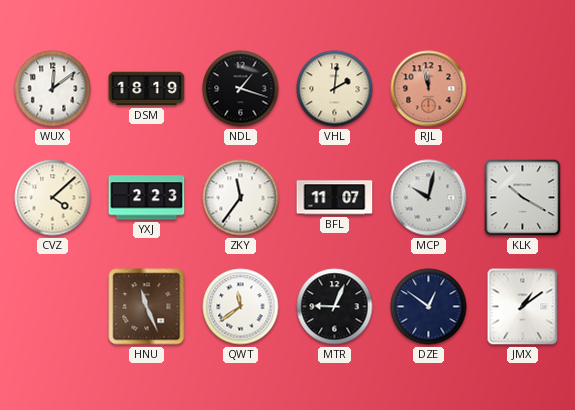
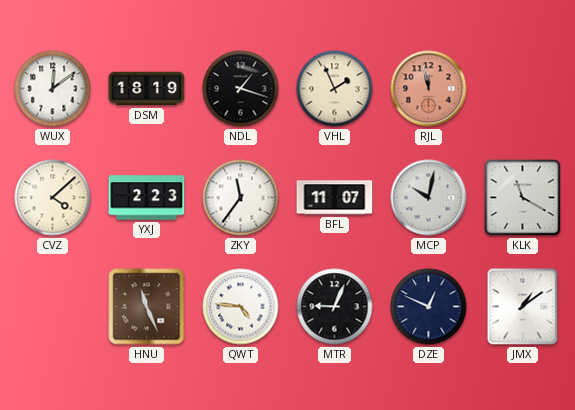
VHL: 2:01 -> 1:56 (335, 89)
KLK: 10:20 -> 11:20 (523, 198)
QWT: 11:39 -> 4:46 (241, 307)
DZE: 12:51 -> 12:49 (429, 307)
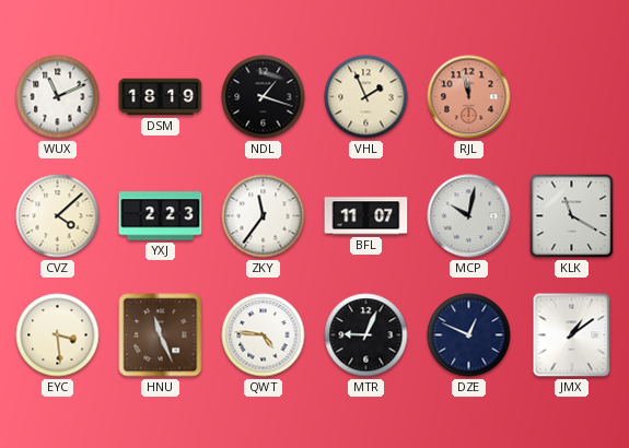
WUX: 12:09 -> 11:11 (58, 97)
EYC: none -> 3:29 (58, 335)
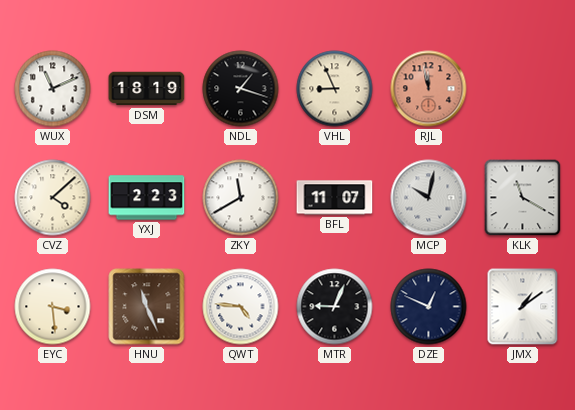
VHL: 1:56 -> 8:56 (335, 89)
ZKY: 11:36 -> 11:40 (241, 198)
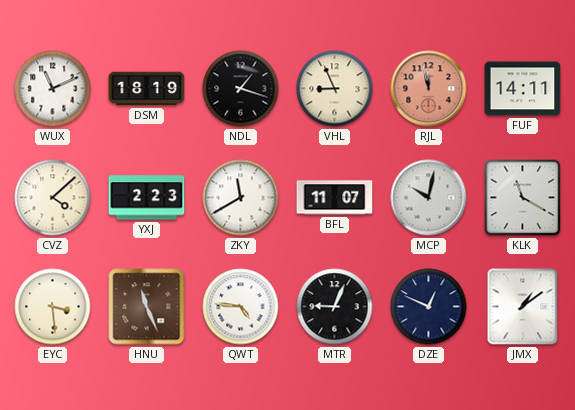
FUF: none -> 14:11 (523, 89)
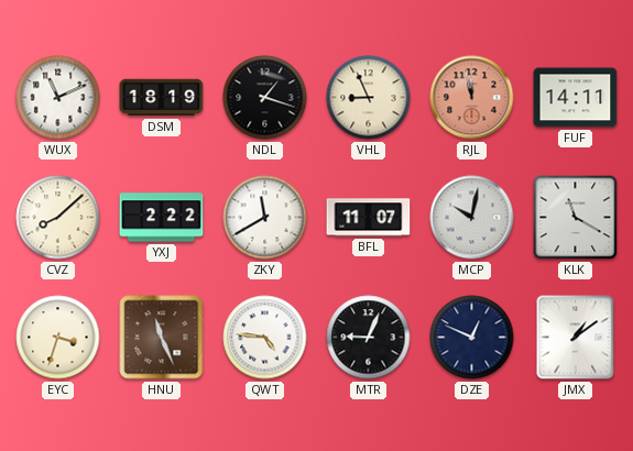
CVZ: 4:08 -> 8:08 (58, 218)
YXJ: 2:23 -> 2:22 (162, 218)
EYC: 3:29 -> 3:33 (58, 338)
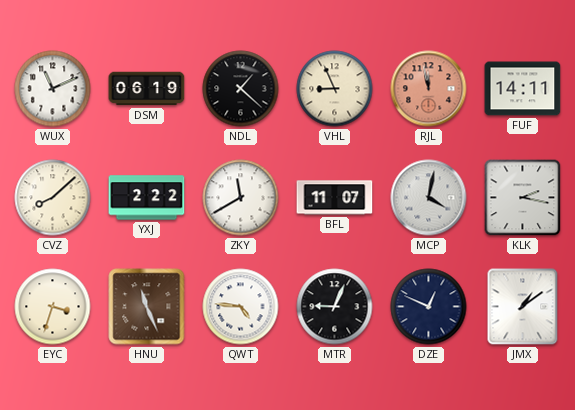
DSM: 18:19 -> 06:19 (147, 89)
NDL: 1:18 -> 1:22 (241, 89)
MCP: 10:02 -> 4:02 (429, 198)
KLK: 11:20 -> 2:17 (523, 198)
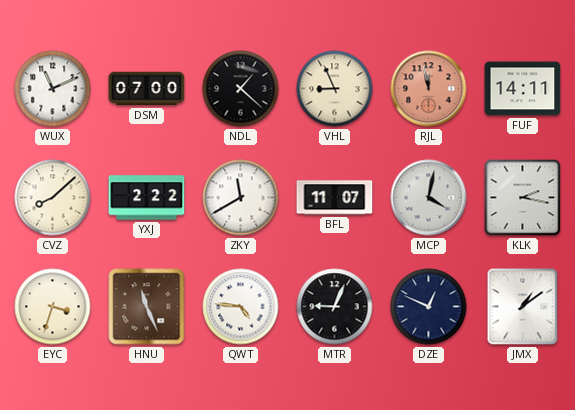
DSM: 06:19 -> 07:00 (147, 89)
